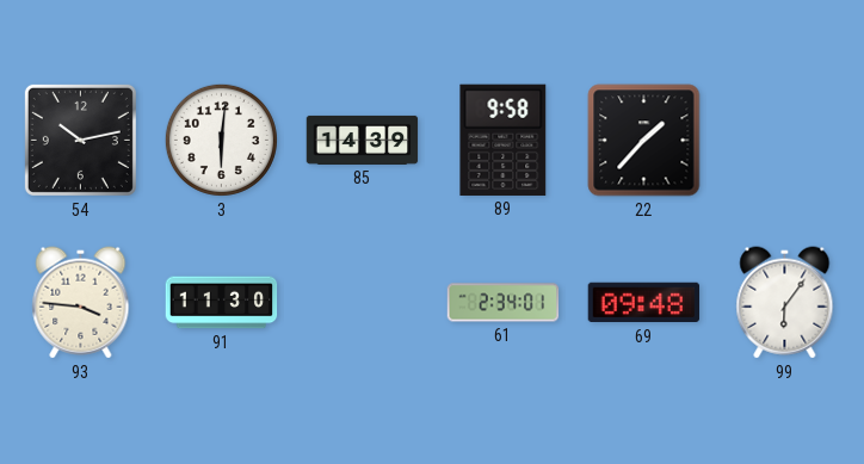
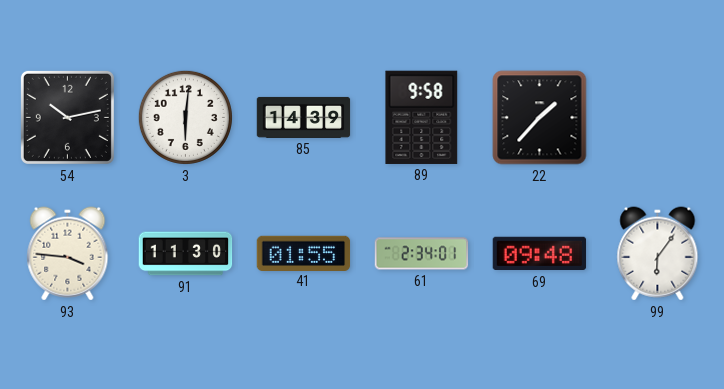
41: none -> 01:55 (304, 253)
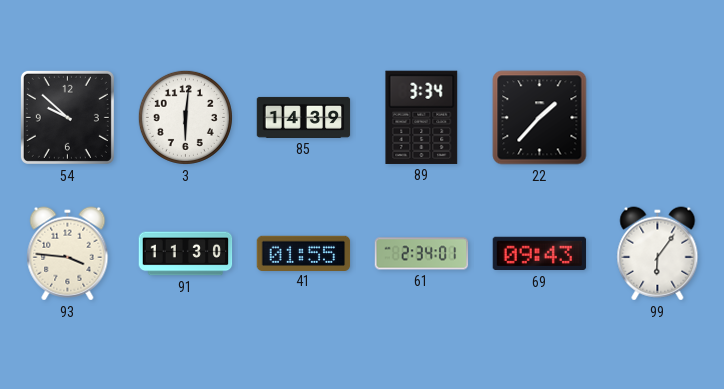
54: 10:13 -> 9:52 (67, 117)
89: 9:58 -> 3:34 (422, 117)
69: 09:48 -> 09:43 (540, 254)
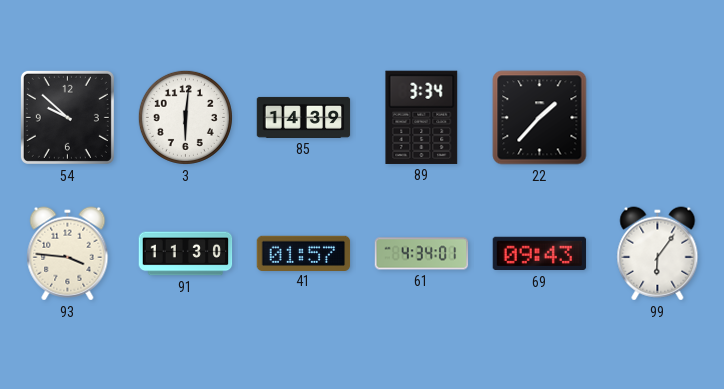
41: 01:55 -> 01:57 (304, 253)
61: 2:34 -> 4:34 (422, 254)
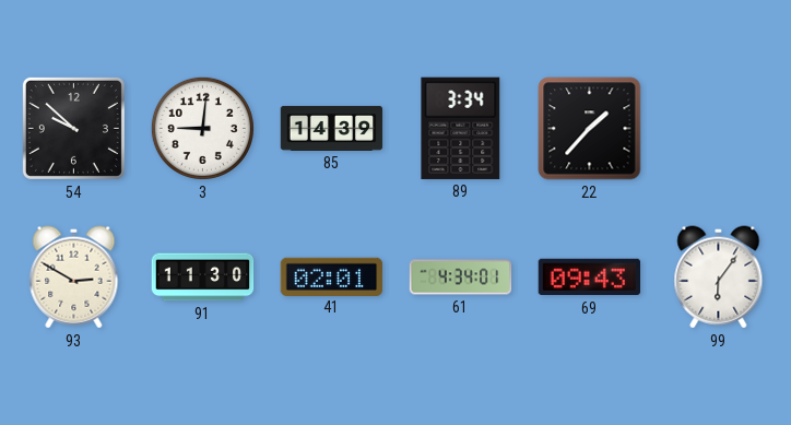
3: 6:01 -> 9:01 (202, 128)
93: 3:46 -> 2:50 (74, 278)
41: 01:57 -> 02:01 (332, 276)
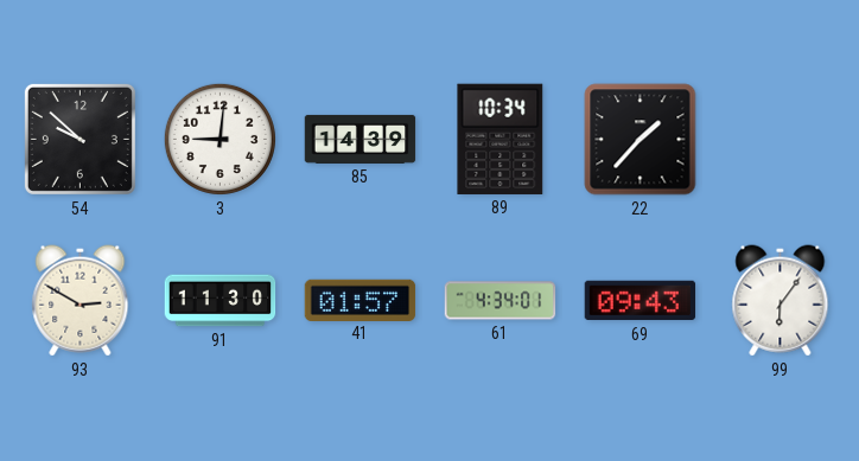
89: 3:34 -> 10:34 (501, 139)
41: 02:01 -> 01:57 (361, 300)
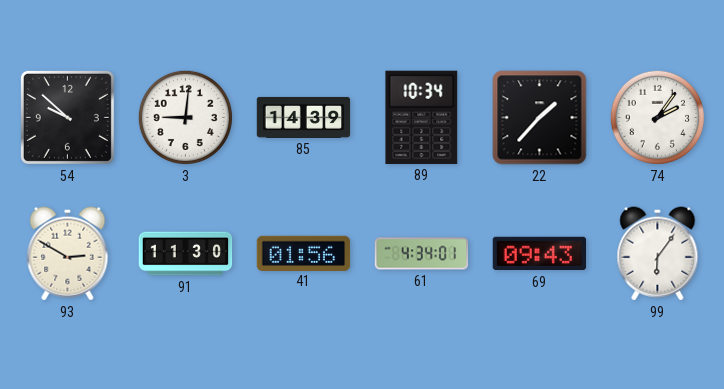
74: none -> 2:06 (657, 117)
41: 01:57 -> 01:56 (304, 253)
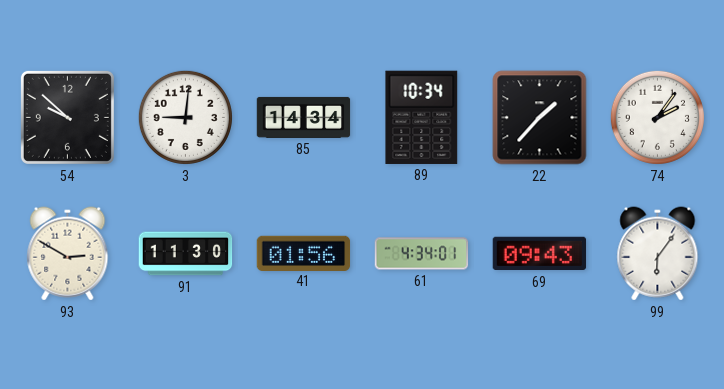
85: 14:39 -> 14:34 (304, 117)
